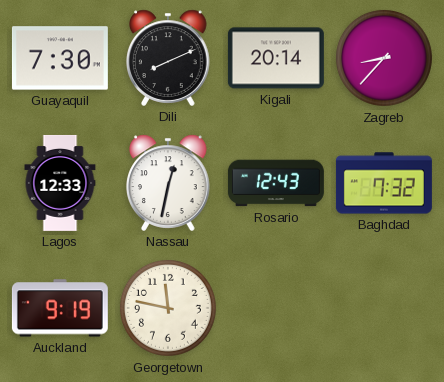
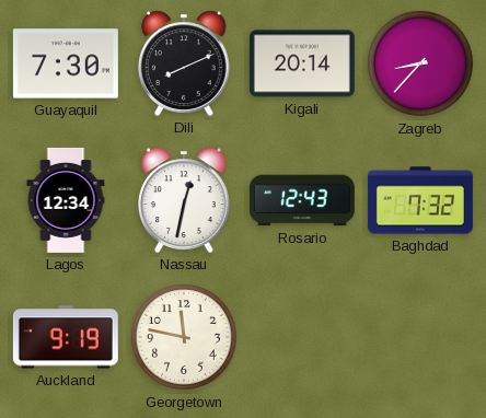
Lagos: 12:33 -> 12:34 (66, 200)
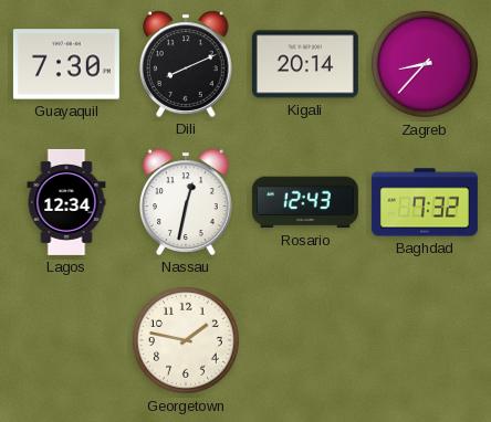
Auckland: 9:19 -> none (66, 337)
Georgetown: 11:47 -> 1:47 (186, 340)
